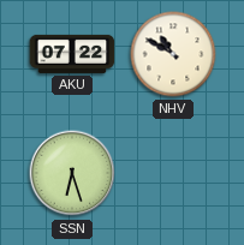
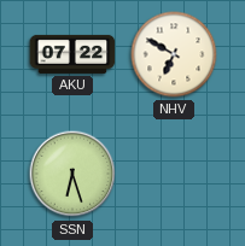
NHV: 10:50 -> 6:50 (174, 54)
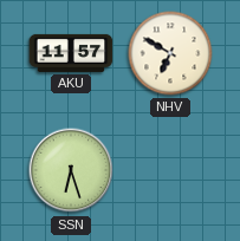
AKU: 07:22 -> 11:57 (71, 53)
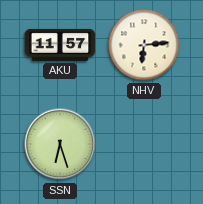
NHV: 6:50 -> 6:14 (144, 45)
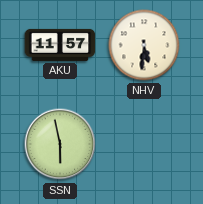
NHV: 6:14 -> 5:31 (144, 45)
SSN: 6:27 -> 5:58 (60, 144)
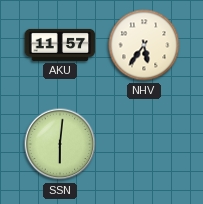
NHV: 5:31 -> 5:36 (144, 45)
SSN: 5:58 -> 6:01 (60, 144)
